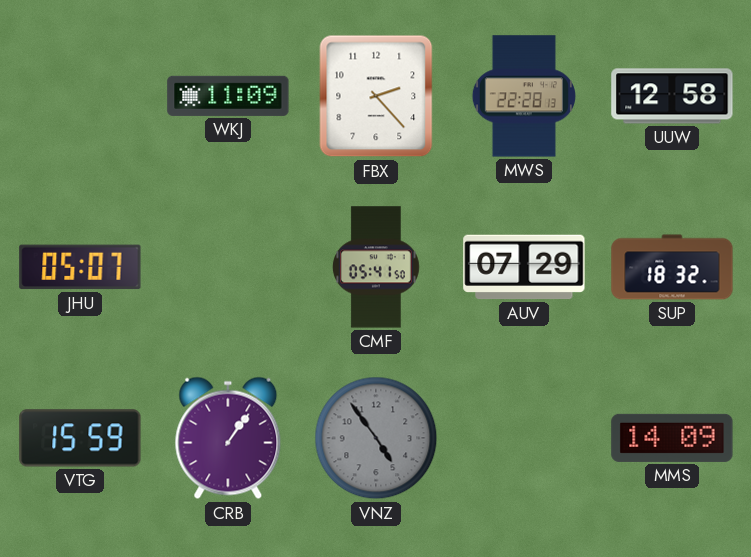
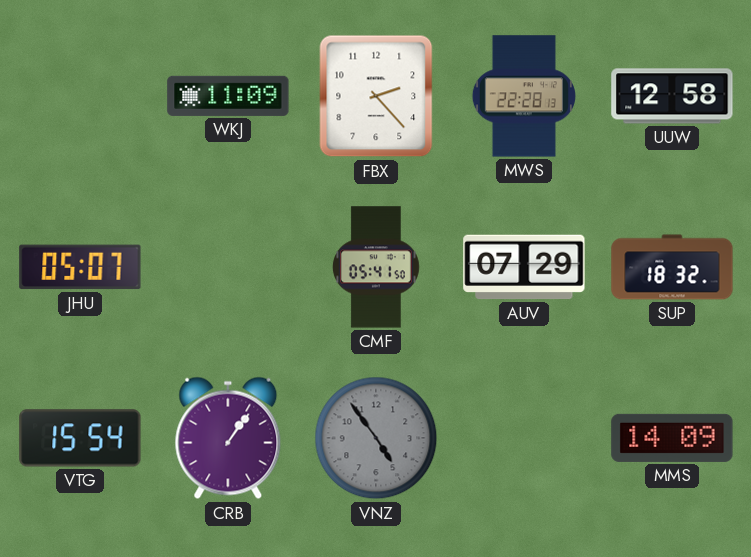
VTG: 15:59 -> 15:54 (80, 438)
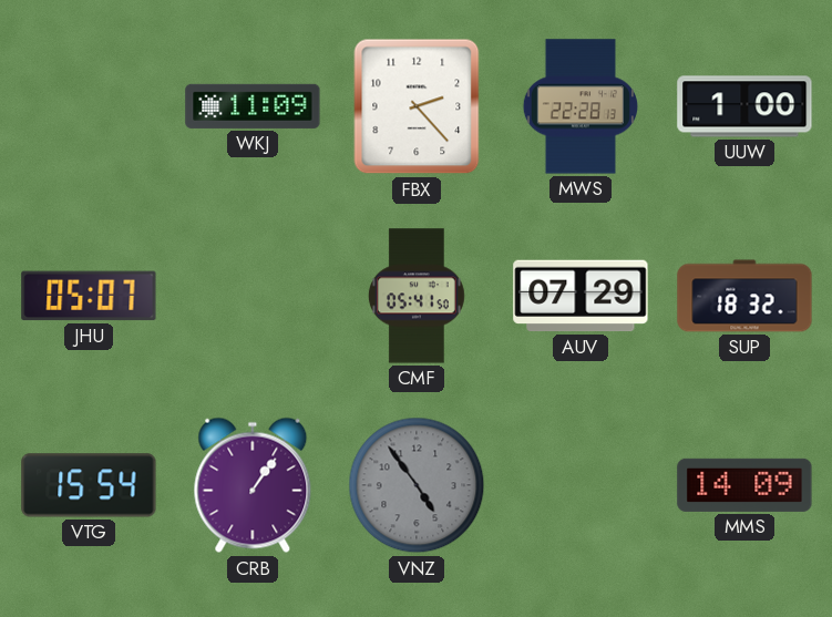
UUW: 12:58 -> 1:00 (744, 106)
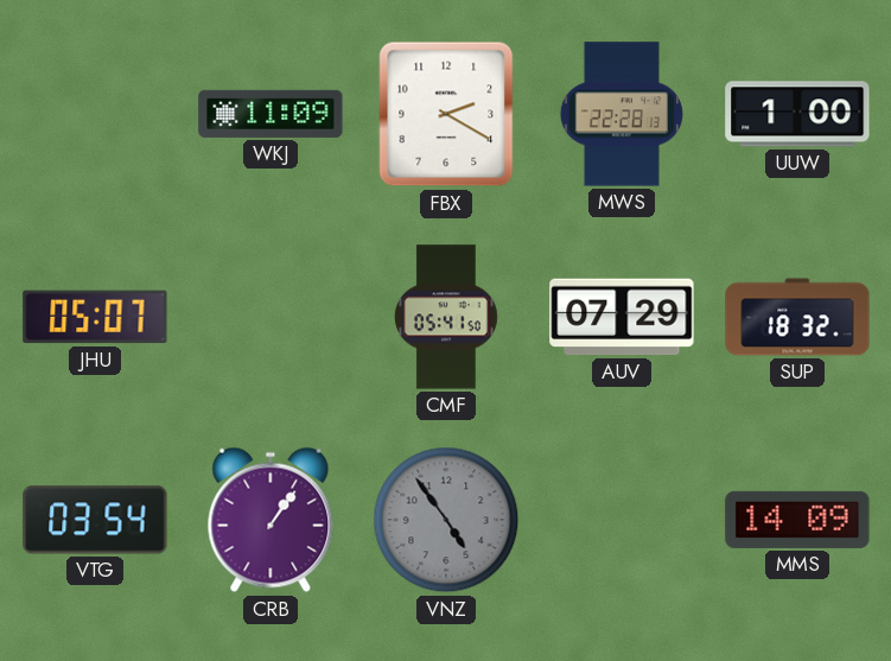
FBX: 2:23 -> 2:20 (446, 114)
VTG: 15:54 -> 03:54 (95, 520)
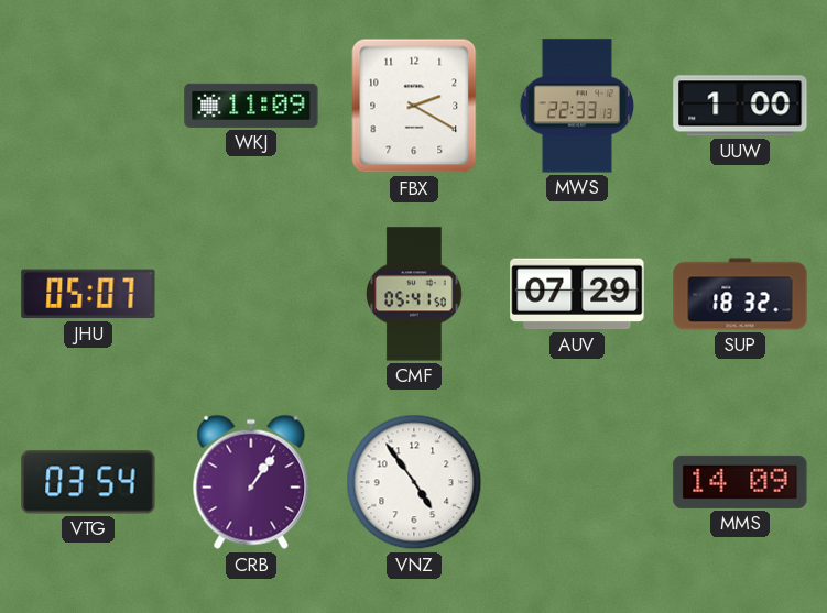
MWS: 22:28 -> 22:33 (577, 106)
VNZ dial: grey -> white (414, 482)
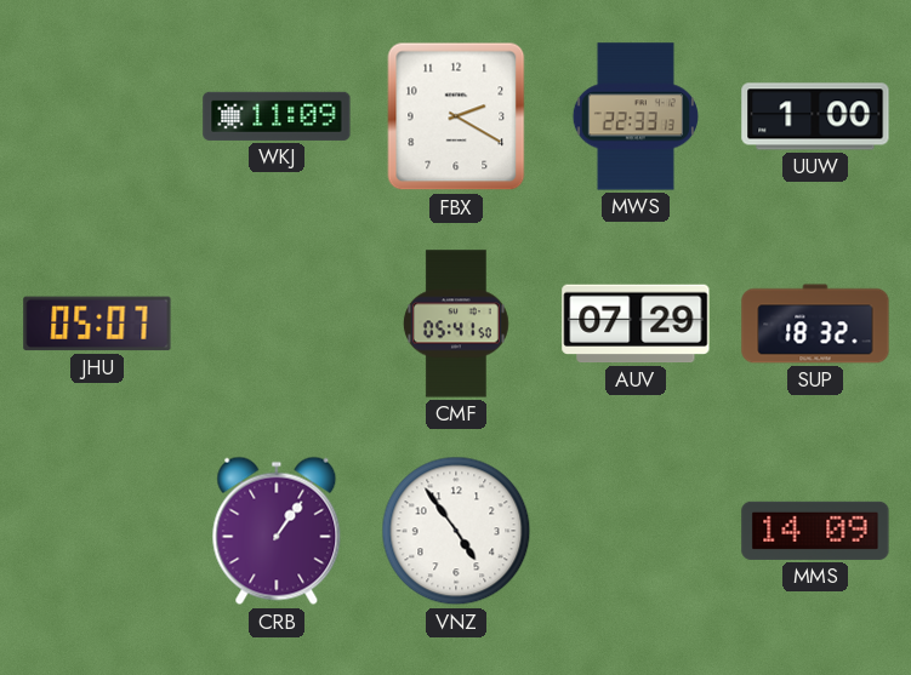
VTG: 03:54 -> none (88, 482)
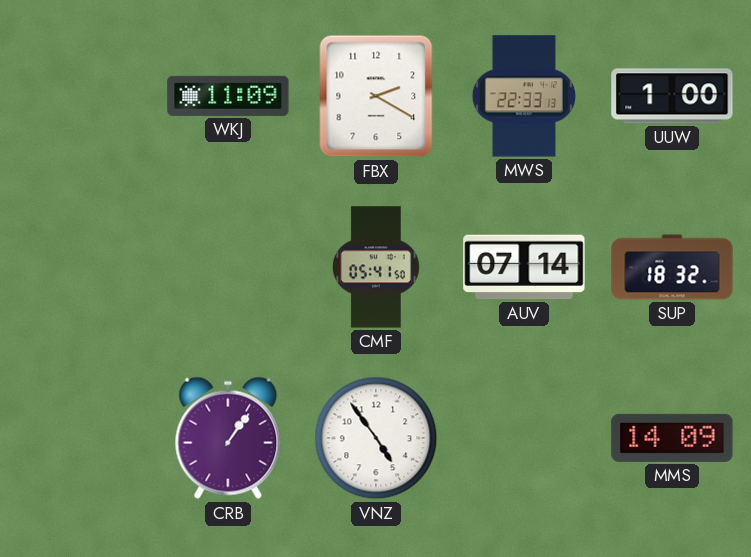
JHU: 05:07 -> none (97, 324)
AUV: 07:29 -> 07:14 (524, 267)
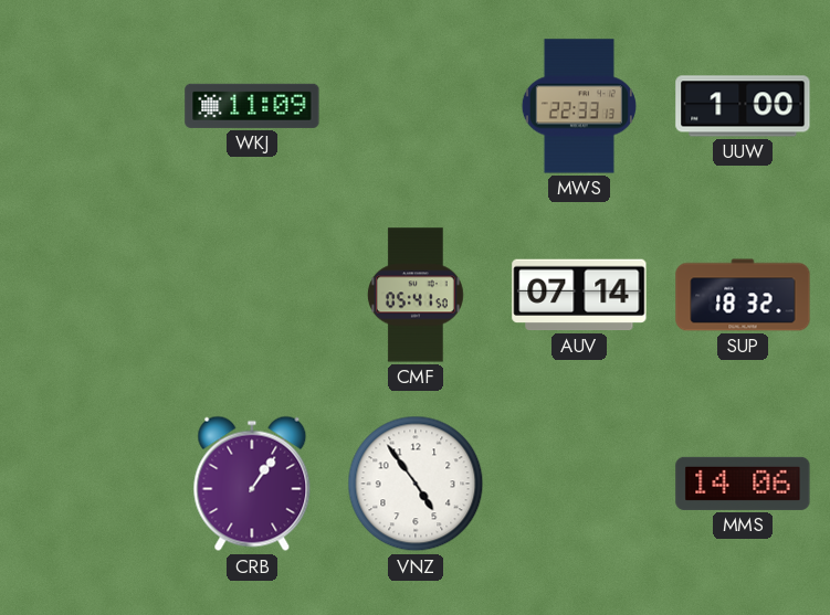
FBX: 2:20 -> none (376, 96)
MMS: 14:09 -> 14:06 (743, 484)
